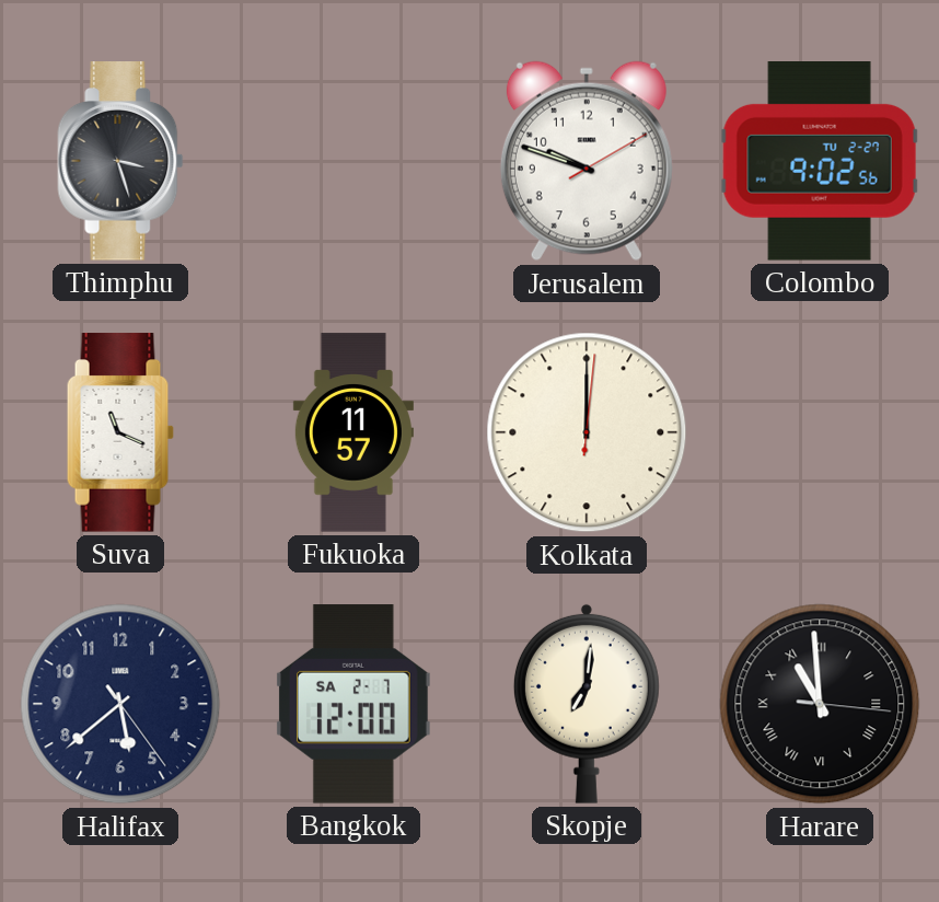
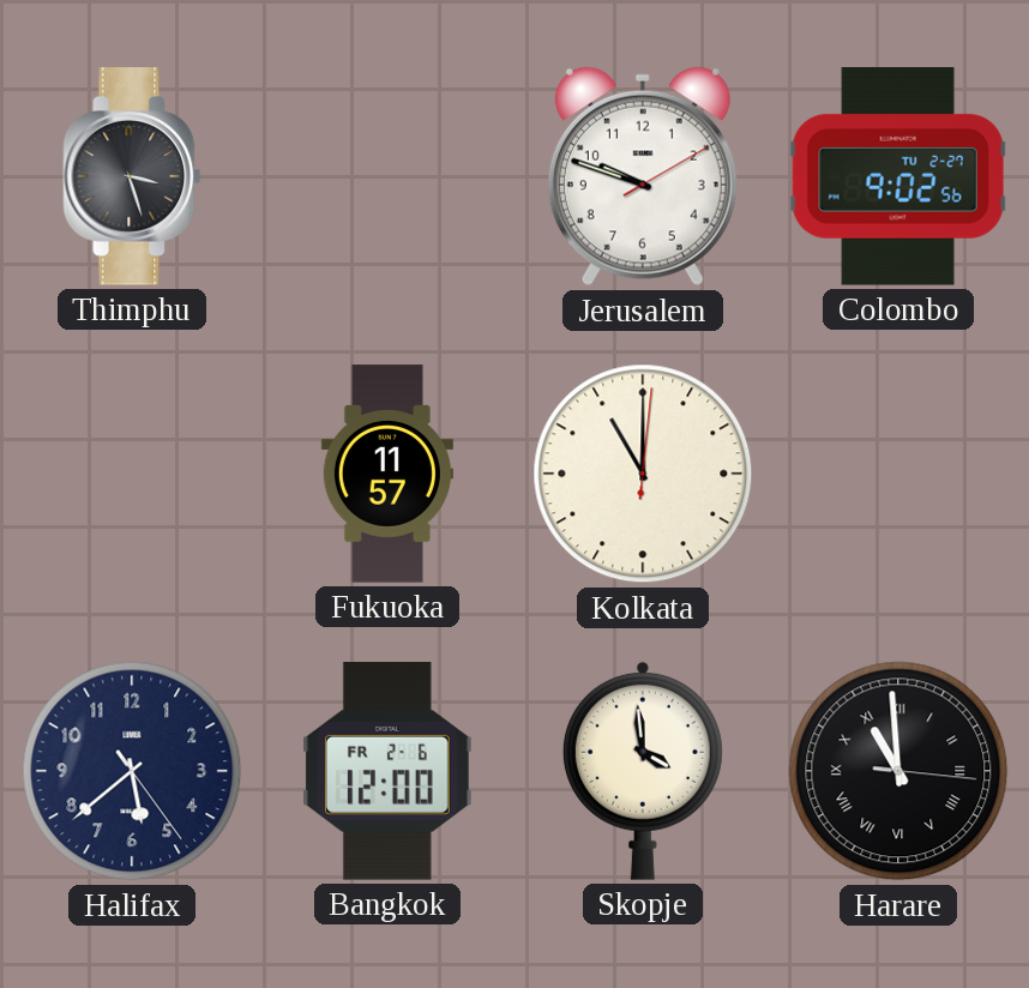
Suva: 11:19 -> none (120, 432)
Kolkata: 12:00 -> 11:00 (643, 474)
Bangkok date: SA 2-7 -> FR 2-6 (387, 771)
Skopje: 7:01 -> 3:59 (643, 771)
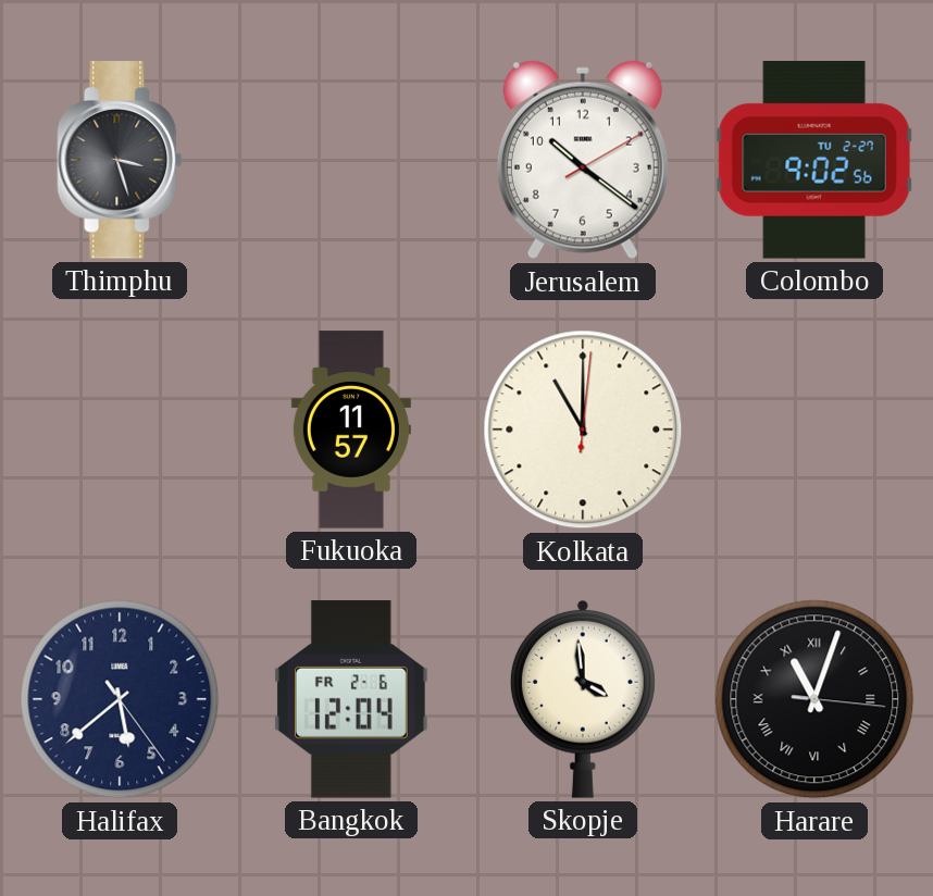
Jerusalem: 9:48 -> 10:21 (583, 160)
Bangkok: 12:00 -> 12:04 (351, 699)
Harare: 10:59 -> 11:03 (814, 699)
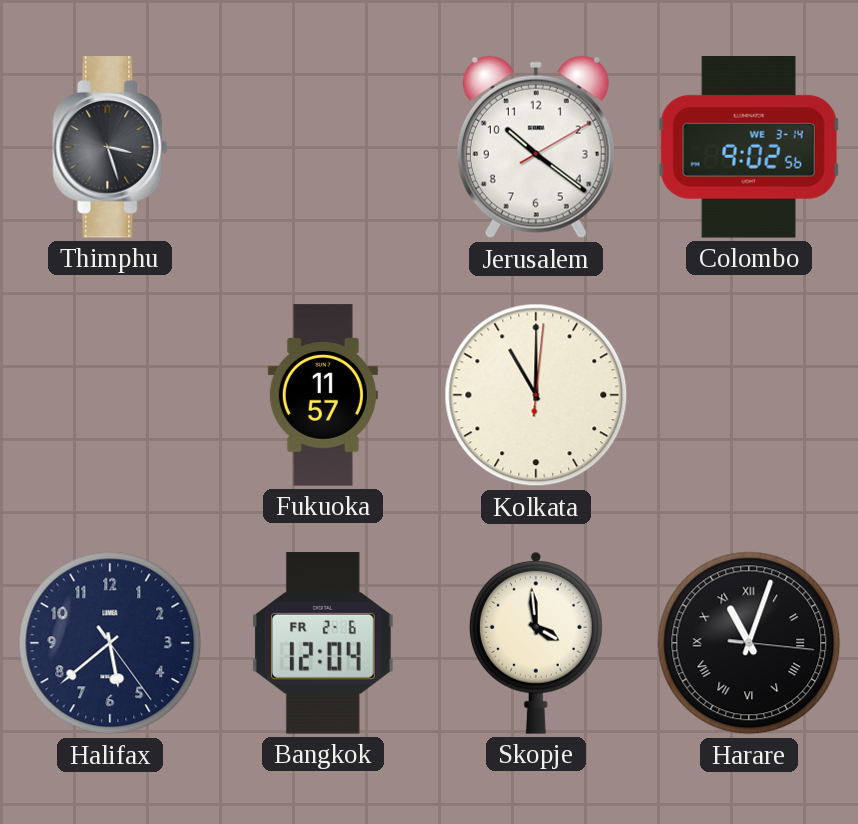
Colombo date: TU 2-27 -> WE 3-14 (749, 148)
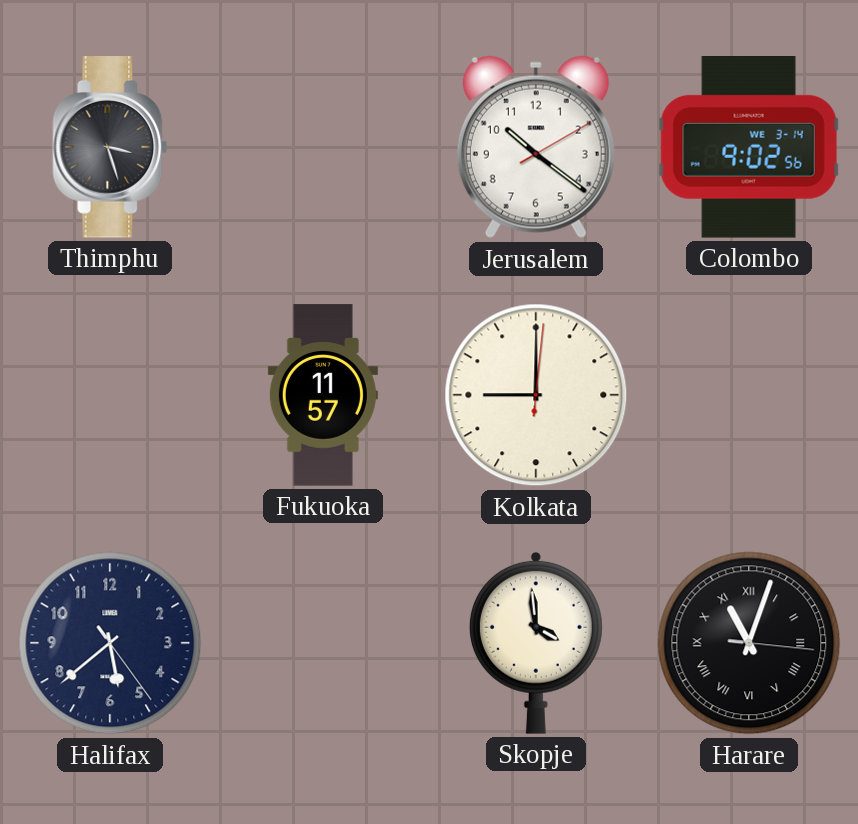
Kolkata: 11:00 -> 9:00 (536, 395)
Bangkok: 12:04 -> none (323, 643)
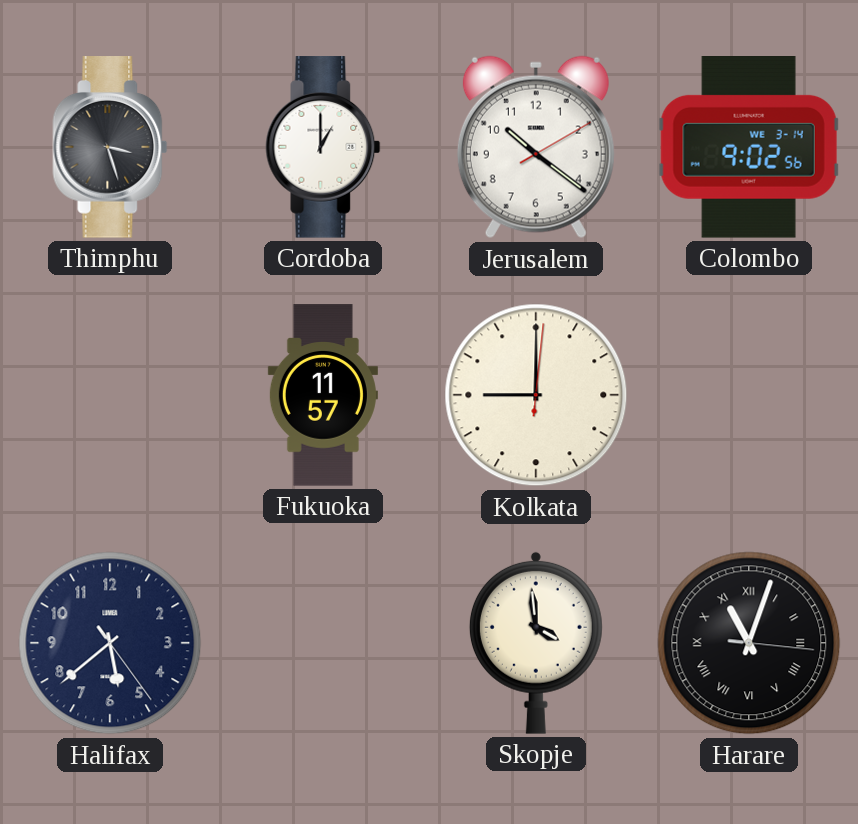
Cordoba: none -> 1:00 (323, 147)
